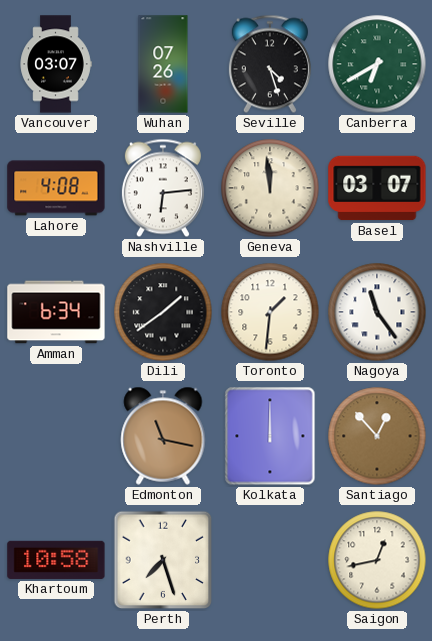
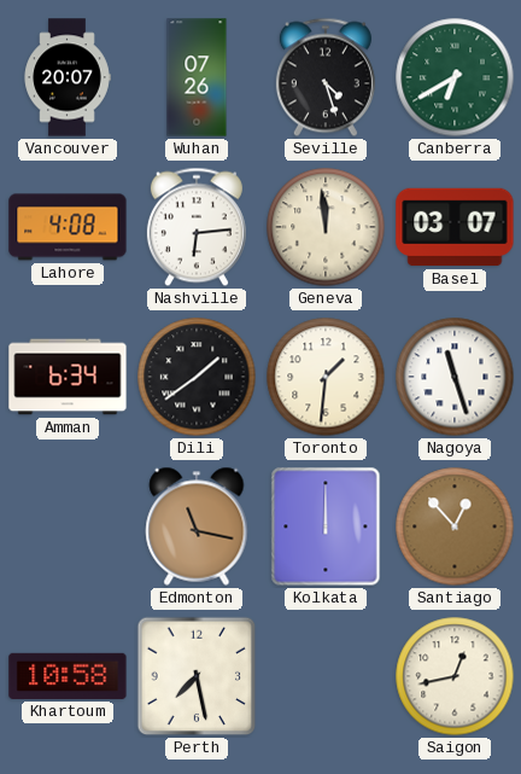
Vancouver: 03:07 -> 20:07 (68, 77)
Nagoya: 11:24 -> 11:27 (455, 377)
Perth: 7:27 -> 7:28 (197, 676)
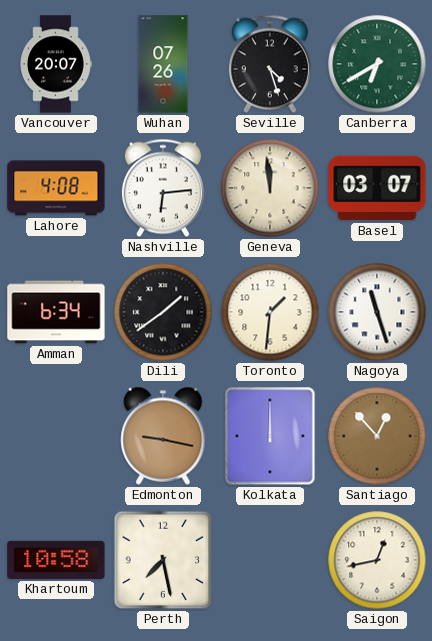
Edmonton: 11:17 -> 9:17 (163, 436)
